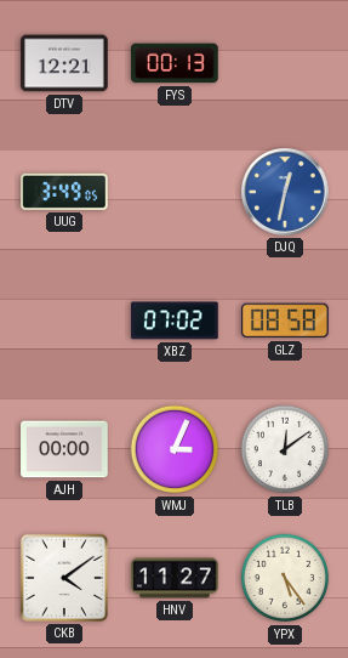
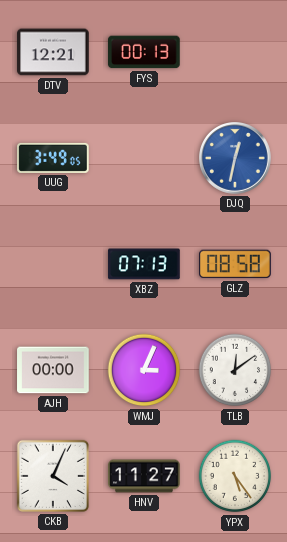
XBZ: 07:02 -> 07:13 (144, 264)
CKB: 4:09 -> 4:04 (53, 476)
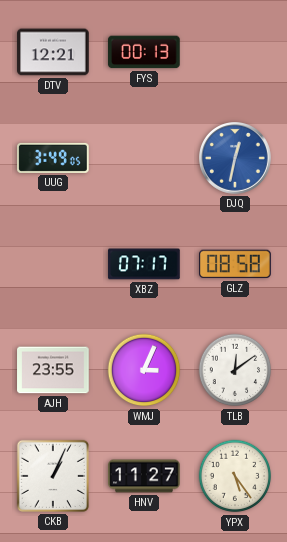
XBZ: 07:13 -> 07:17 (144, 264)
AJH: 00:00 -> 23:55 (53, 370)
CKB: 4:04 -> 1:04 (53, 476)
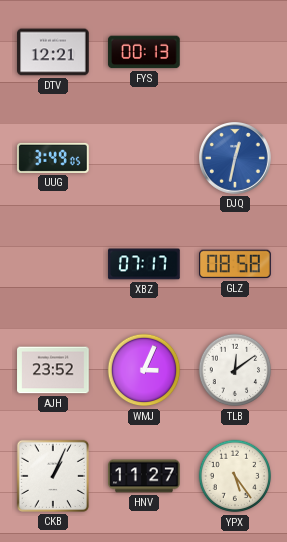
AJH: 23:55 -> 23:52 (53, 370)
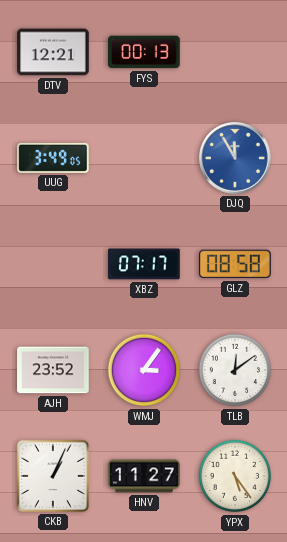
DJQ: 12:32 -> 11:55 (236, 159)
WMJ: 3:04 -> 3:06 (144, 370)
